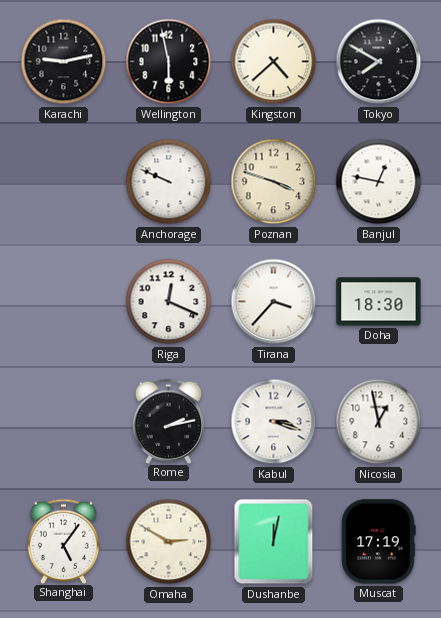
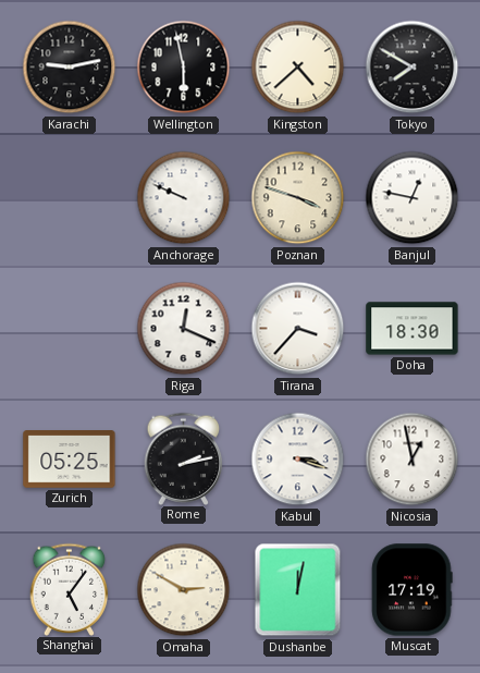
Zurich: none -> 05:25 (70, 460)
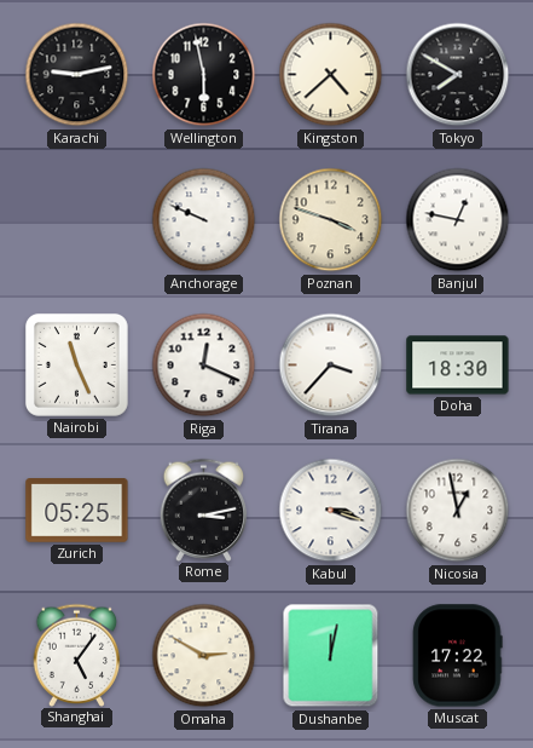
Nairobi: none -> 11:26 (76, 364)
Rome: 2:13 -> 3:13 (204, 510)
Muscat: 17:19 -> 17:22 (458, 656)
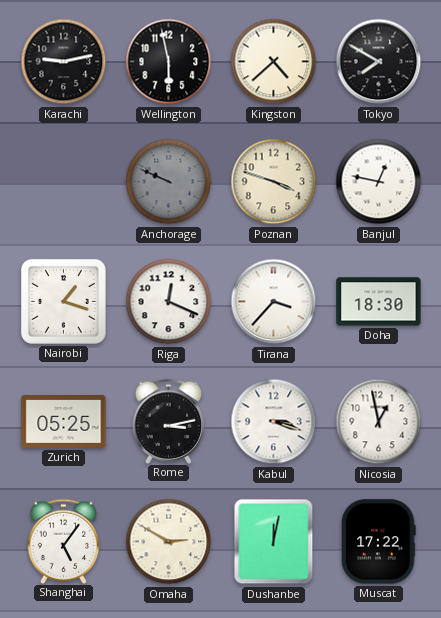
Anchorage dial: white -> grey (169, 182)
Nairobi: 11:26 -> 1:18 (63, 301)
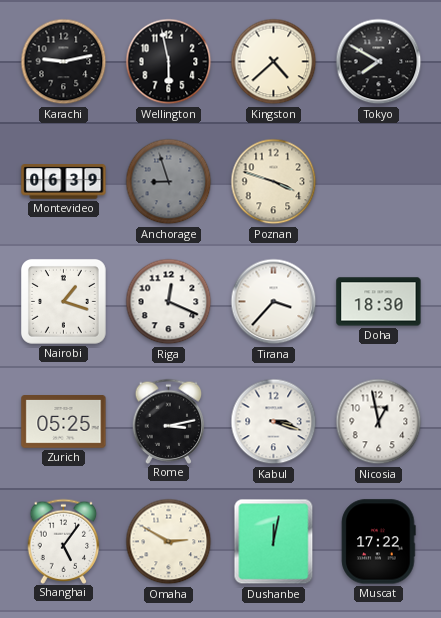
Montevideo: none -> 06:39 (64, 182)
Anchorage: 9:49 -> 8:57 (169, 182)
Banjul: 12:47 -> none (379, 182)
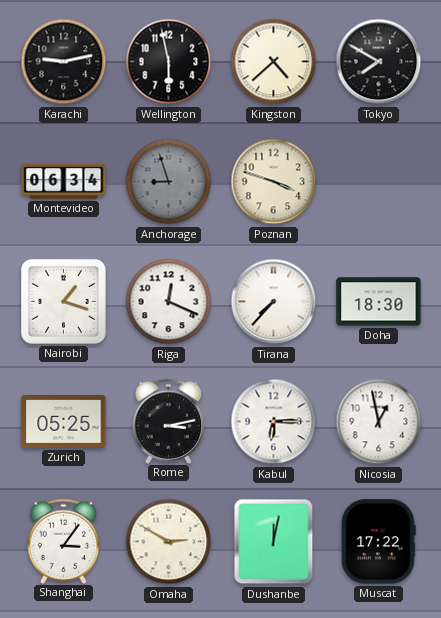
Montevideo: 06:39 -> 06:34 (64, 182)
Tirana: 3:37 -> 7:37 (274, 302)
Kabul: 3:18 -> 6:15 (274, 422)
Shanghai: 5:06 -> 3:06 (64, 541)
